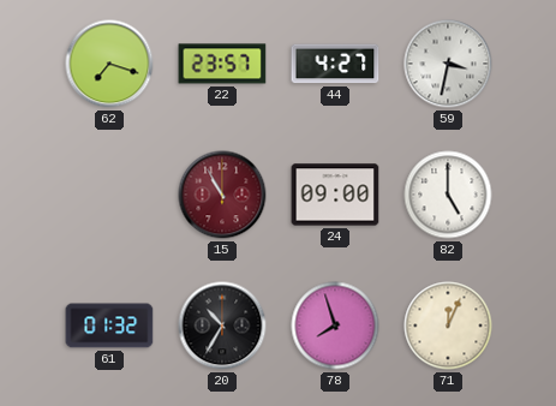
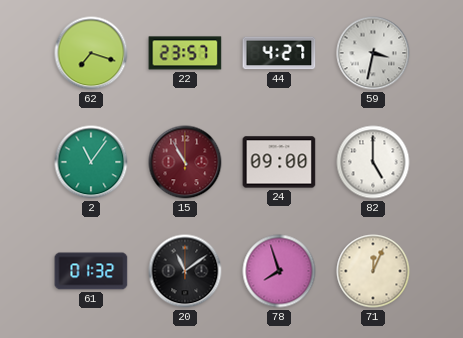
2: none -> 11:06 (91, 162)
20: 10:35 -> 11:09 (185, 271)
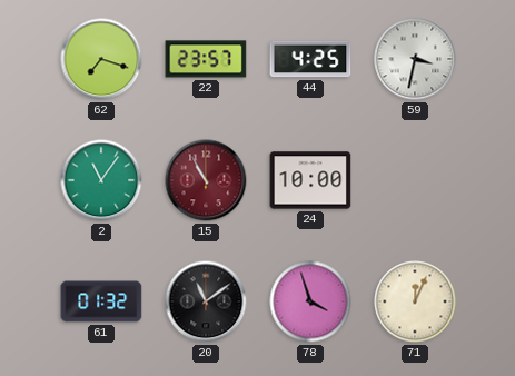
44: 4:27 -> 4:25 (310, 59)
24: 09:00 -> 10:00 (310, 180)
82: 5:00 -> none (373, 162)
78: 7:57 -> 3:57 (310, 301)
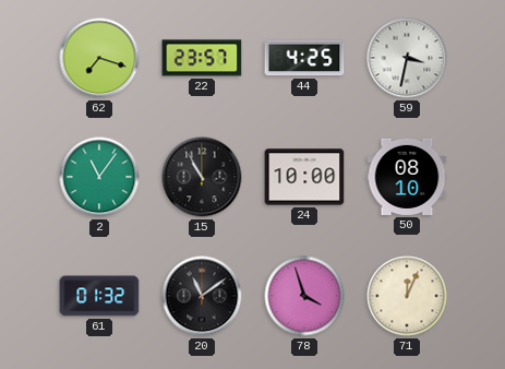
15 dial: burgundy -> black (202, 177)
50: none -> 08:10 (407, 177)
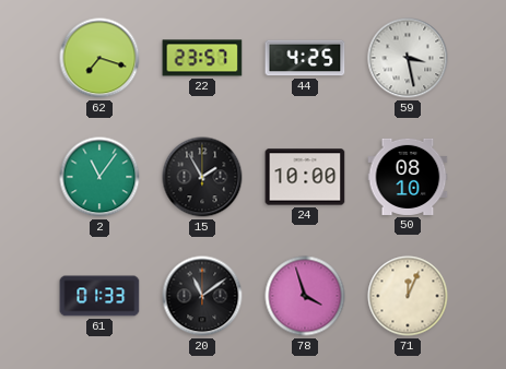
59: 3:32 -> 3:28 (408, 58)
15: 10:55 -> 1:55 (202, 177)
61: 01:32 -> 01:33 (99, 296)
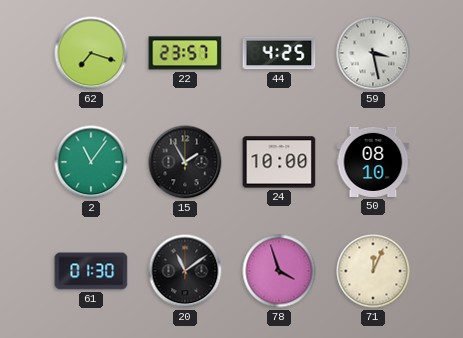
61: 01:33 -> 01:30 (91, 271)
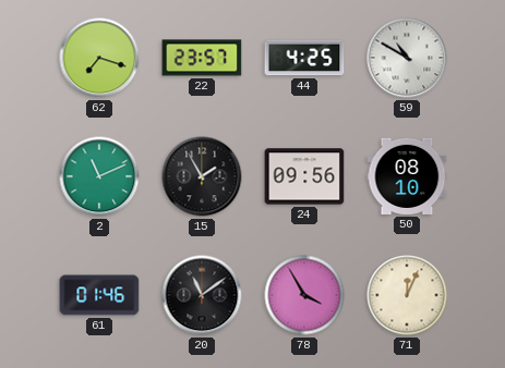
59: 3:28 -> 10:50 (407, 58)
2: 11:06 -> 11:11 (99, 176)
24: 10:00 -> 09:56 (304, 176)
61: 01:30 -> 01:46 (99, 295)
78: 3:57 -> 3:55 (304, 295)
